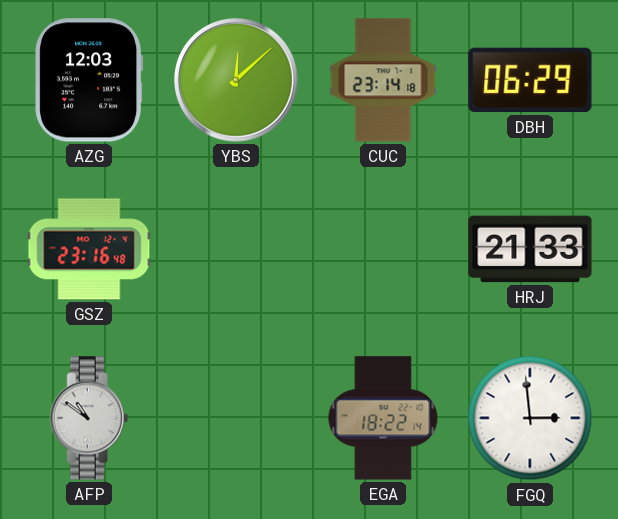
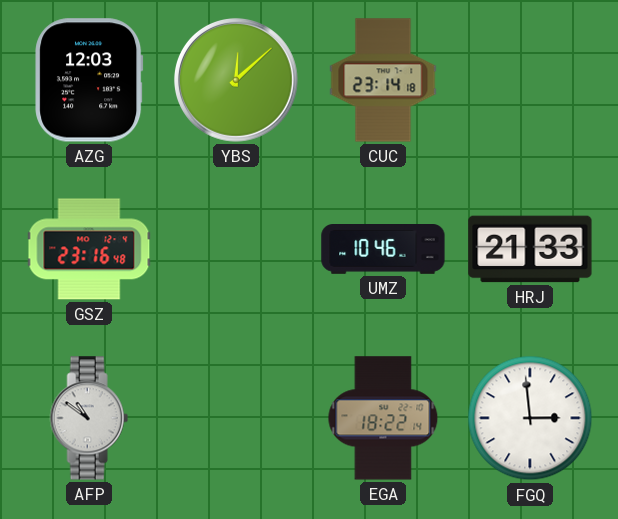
DBH: 06:29 -> none (530, 80)
UMZ: none -> 10:46 (383, 250)
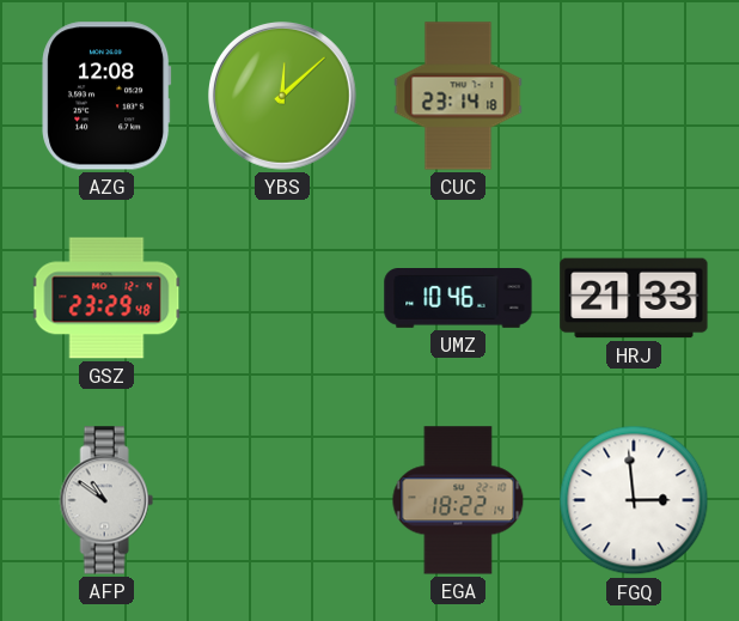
AZG: 12:03 -> 12:08 (106, 96)
GSZ: 23:16 -> 23:29 (106, 298)
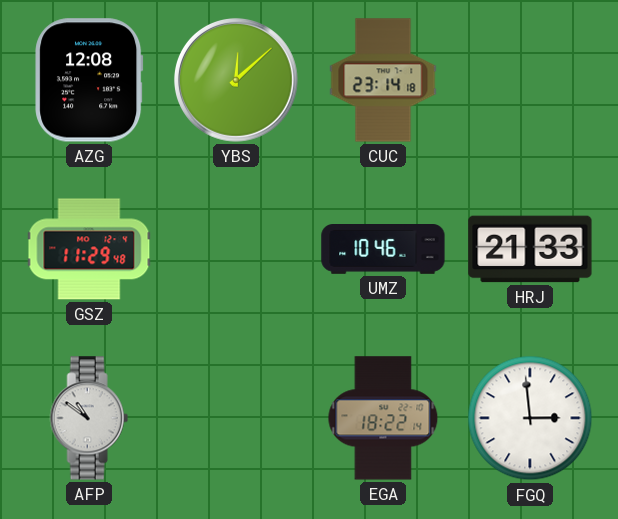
GSZ: 23:29 -> 11:29 (89, 249)
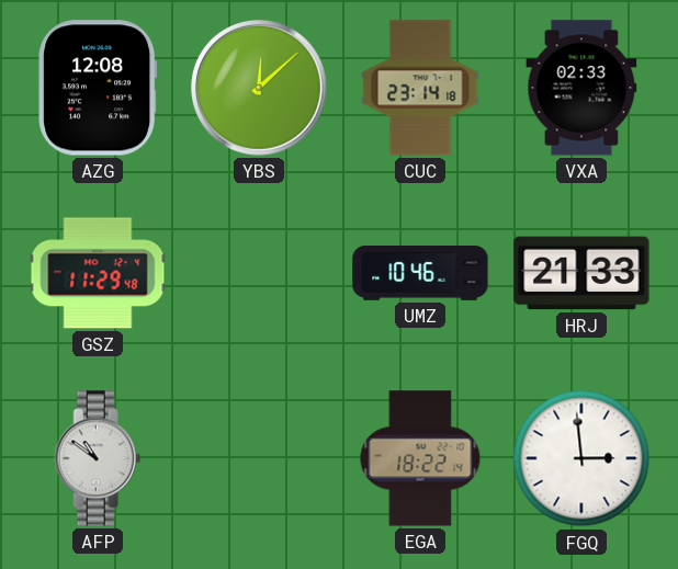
VXA: none -> 02:33 (581, 88)
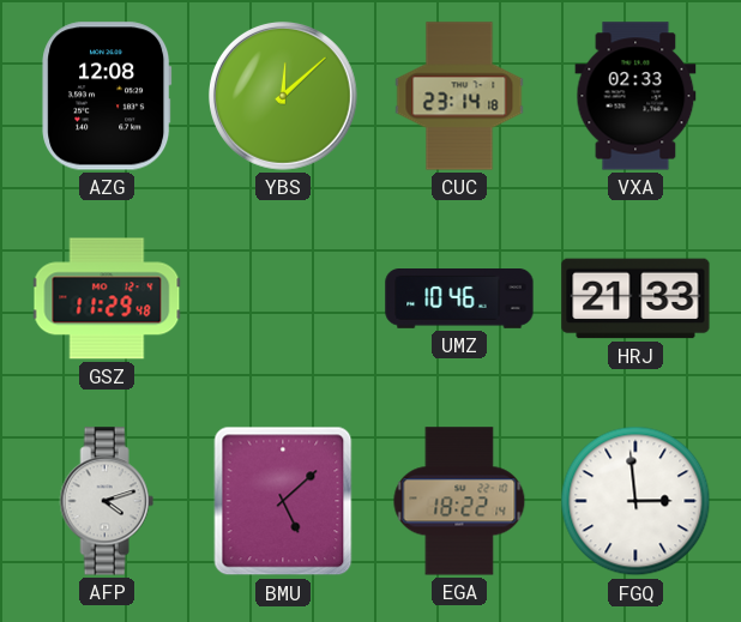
AFP: 10:51 -> 4:12 (107, 501)
BMU: none -> 5:08 (283, 501)
